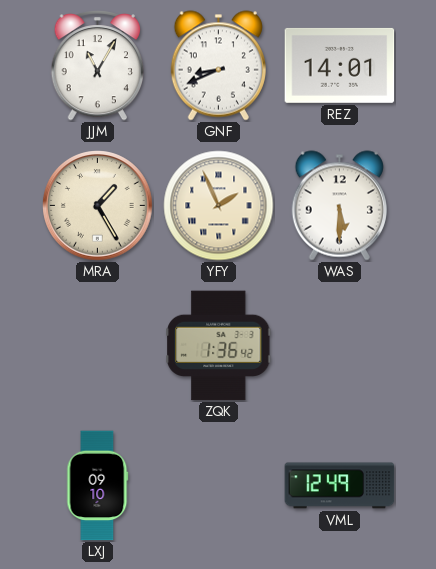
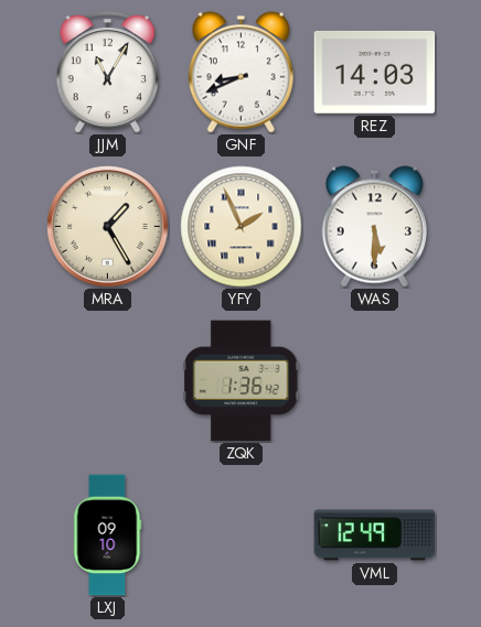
REZ: 14:01 -> 14:03 (375, 72)
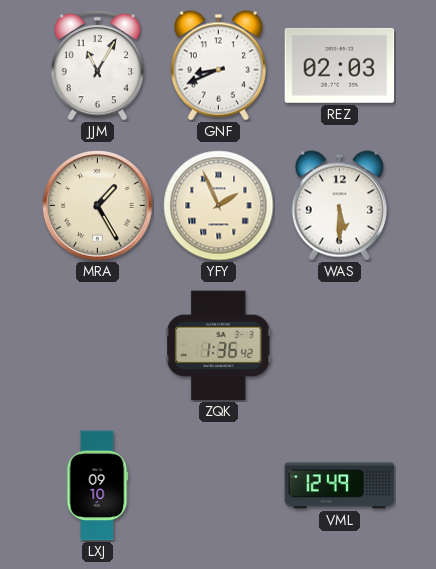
REZ: 14:03 -> 02:03 (340, 65)
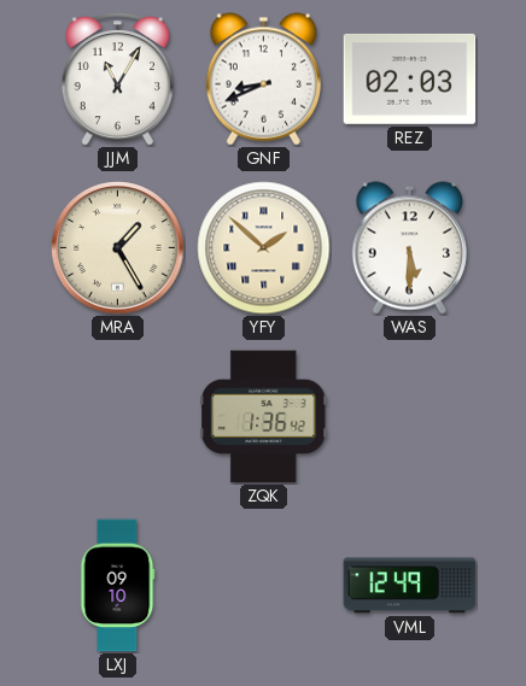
YFY: 1:56 -> 1:52 (264, 248)
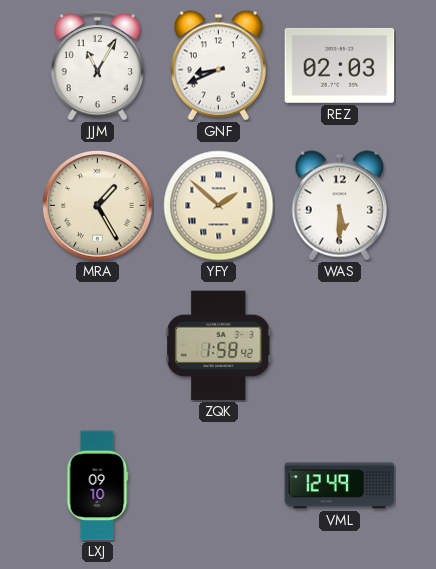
ZQK: 1:36 -> 1:58 (219, 346)
